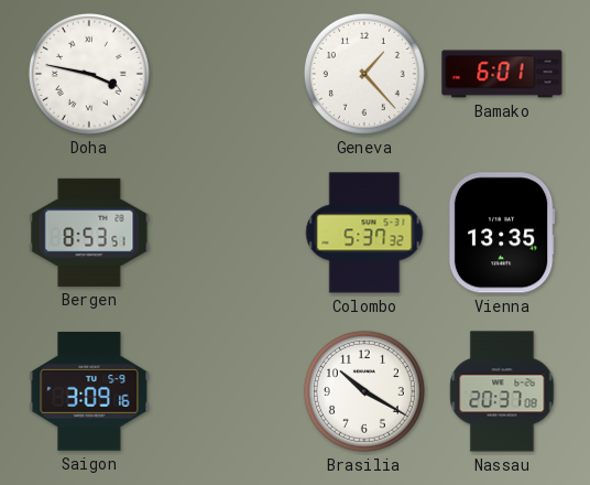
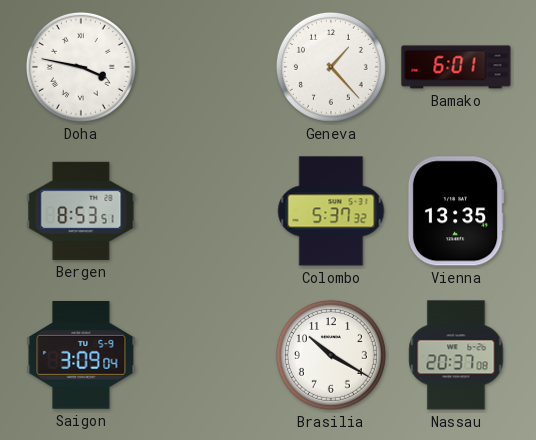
Saigon: 3:09:16 -> 3:09:04 (81, 355)
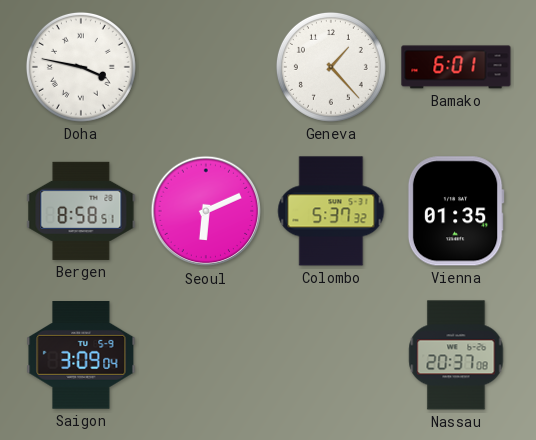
Bergen: 8:53 -> 8:58 (81, 211)
Seoul: none -> 6:11 (206, 211)
Vienna: 13:35 -> 01:35 (456, 211)
Brasilia: 10:20 -> none (331, 355)
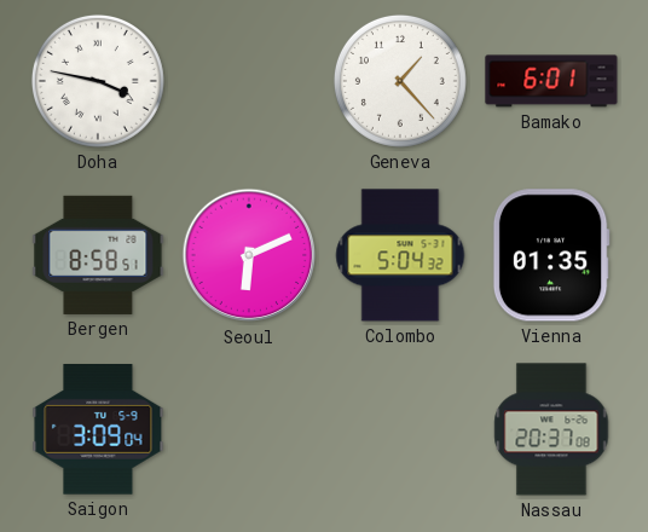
Colombo: 5:37 -> 5:04 (400, 255)
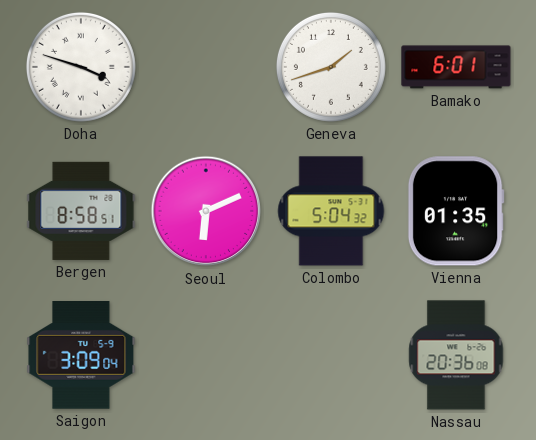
Doha: 3:47 -> 3:48 (81, 67)
Geneva: 1:23 -> 1:42 (331, 67)
Nassau: 20:37 -> 20:36 (456, 355)
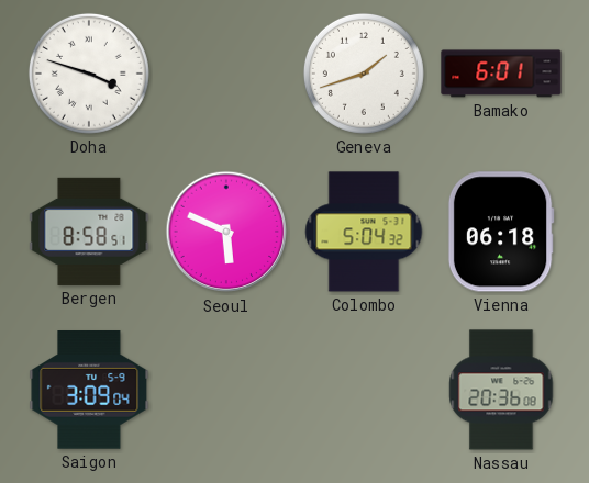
Seoul: 6:11 -> 5:49 (226, 232)
Vienna: 01:35 -> 06:18 (501, 232)
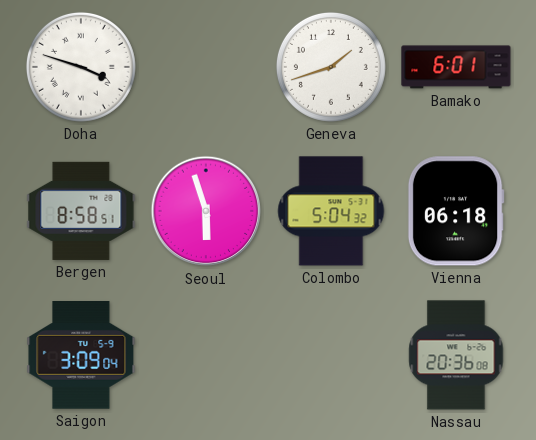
Seoul: 5:49 -> 5:57 (206, 211)
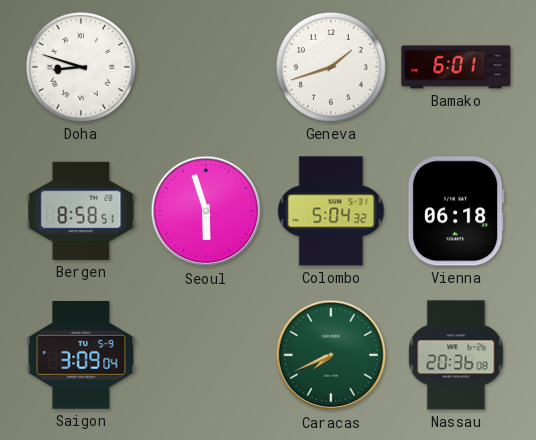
Doha: 3:48 -> 8:48 (81, 67)
Caracas: none -> 7:41 (331, 355)
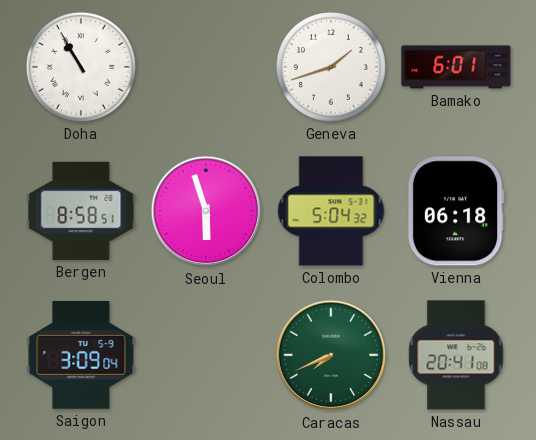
Doha: 8:48 -> 10:55 (81, 67)
Nassau: 20:36 -> 20:41 (456, 355)
